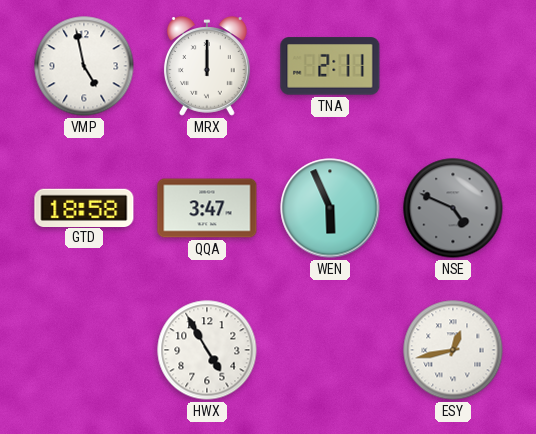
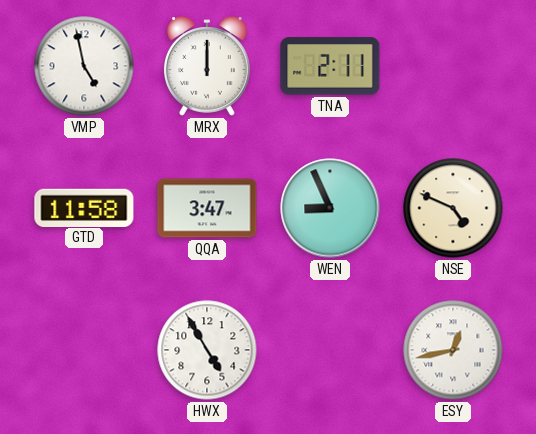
GTD: 18:58 -> 11:58 (84, 207)
WEN: 5:56 -> 8:56 (330, 208)
NSE dial: grey -> cream (453, 208)
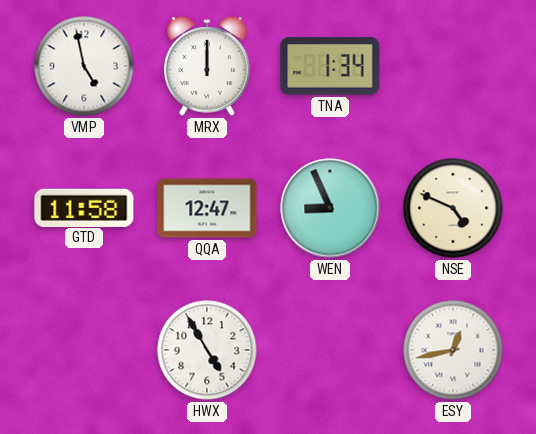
TNA: 2:11 -> 1:34 (330, 66)
QQA: 3:47 -> 12:47 (207, 208)
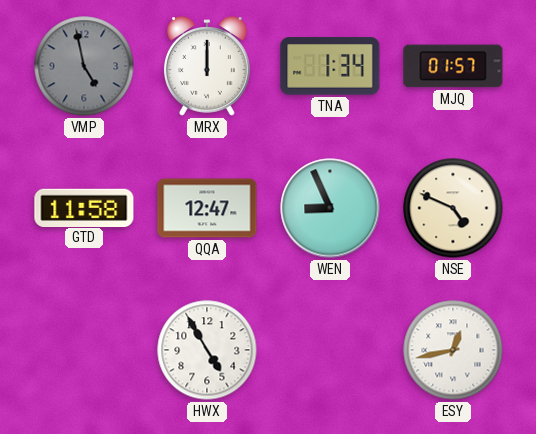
VMP dial: white -> grey (84, 66)
MJQ: none -> 01:57 (453, 66)
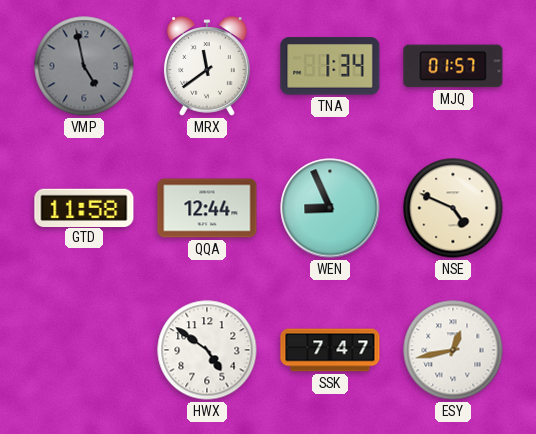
MRX: 12:00 -> 11:39 (207, 66)
QQA: 12:47 -> 12:44 (207, 208)
HWX: 4:55 -> 4:51 (207, 350)
SSK: none -> 7:47 (330, 350)
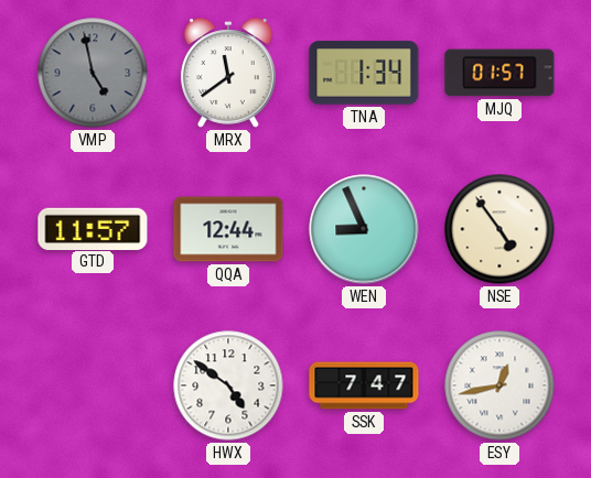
GTD: 11:58 -> 11:57 (93, 228)
NSE: 4:49 -> 4:54 (499, 229)
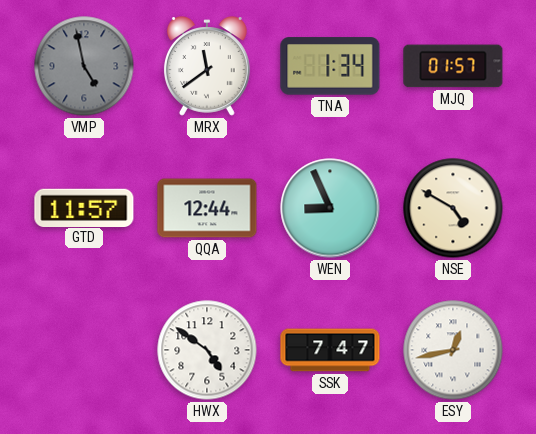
NSE: 4:54 -> 4:50 (453, 208)
